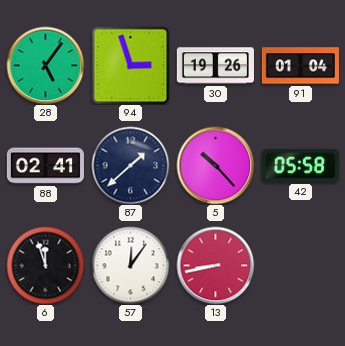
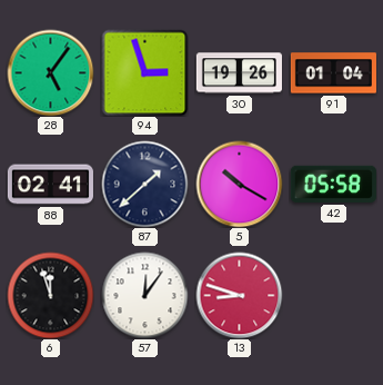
5: 10:23 -> 10:20 (239, 184)
13: 8:43 -> 8:48 (239, 295)
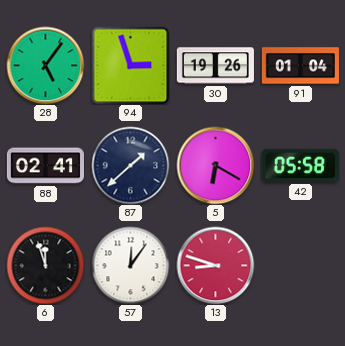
5: 10:20 -> 6:20 (215, 165)
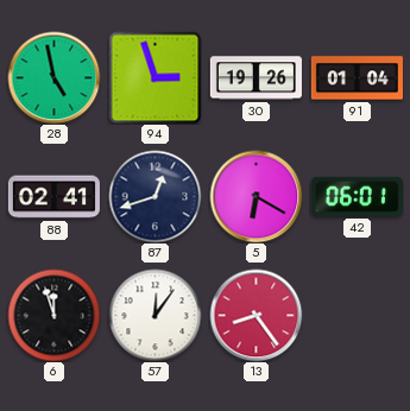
28: 5:06 -> 4:58 (53, 77)
87: 1:38 -> 12:42 (154, 196)
42: 05:58 -> 06:01 (357, 196)
13: 8:48 -> 8:24 (256, 315)
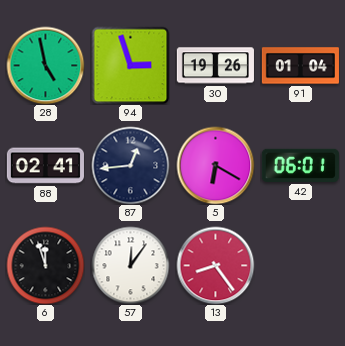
87: 12:42 -> 12:44 (130, 165)
